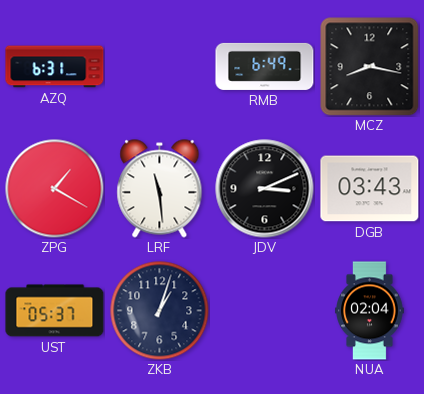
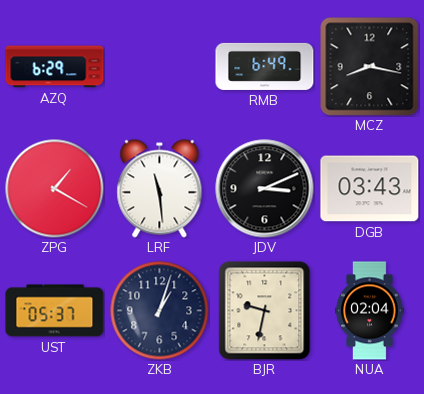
AZQ: 6:31 -> 6:29 (55, 67)
BJR: none -> 9:32 (265, 311)
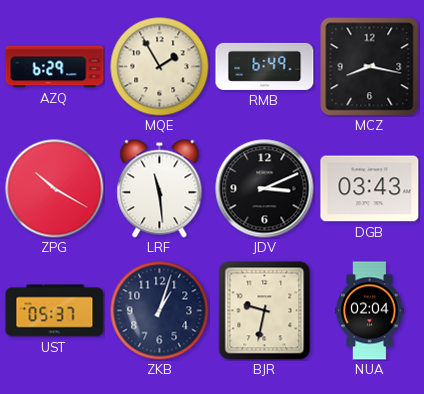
MQE: none -> 1:55 (160, 67)
ZPG: 1:20 -> 10:20 (55, 189)
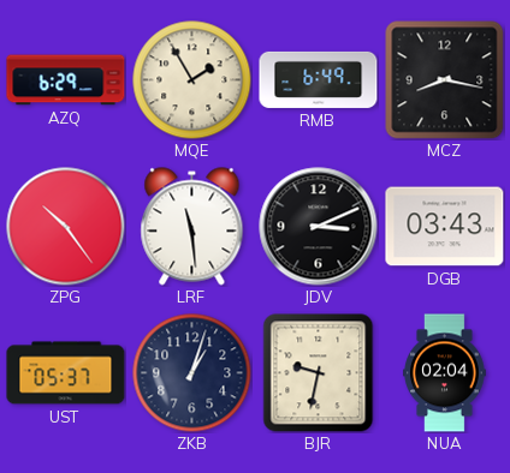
ZPG: 10:20 -> 10:24 (66, 227)
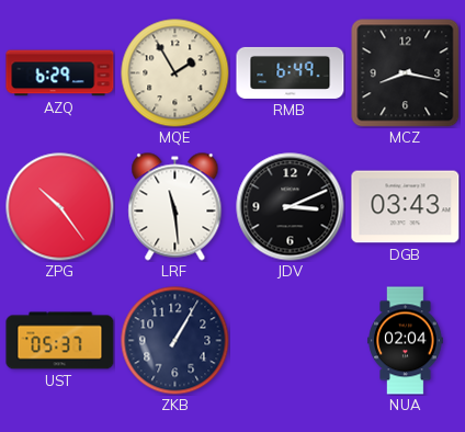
ZKB: 1:03 -> 1:05 (175, 341)
BJR: 9:32 -> none (319, 373)
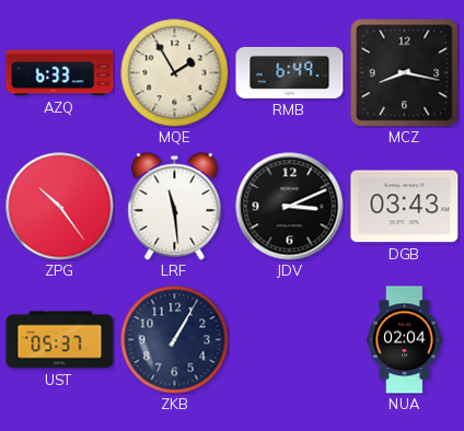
AZQ: 6:29 -> 6:33 (60, 73)
